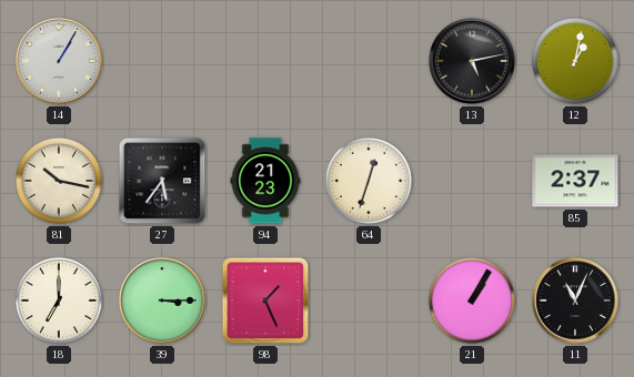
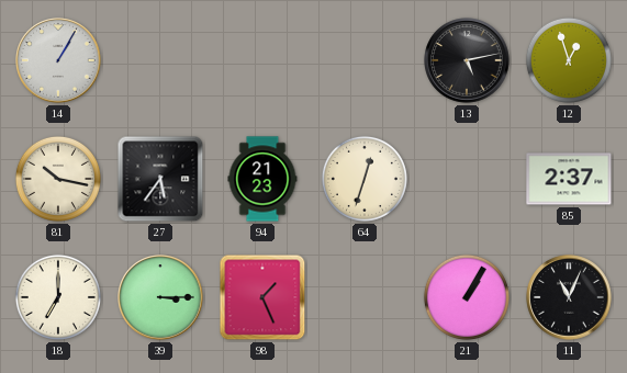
12: 1:02 -> 12:57 (569, 60)
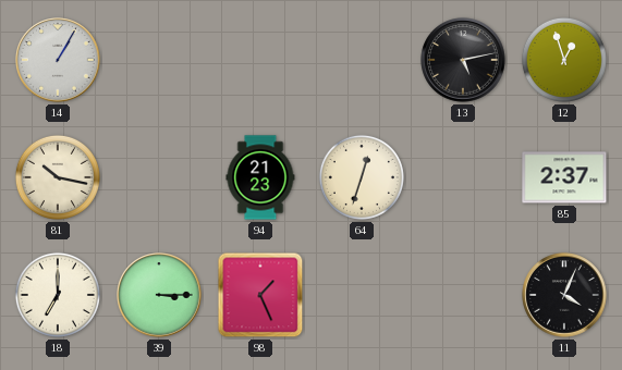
27: 5:36 -> none (160, 179)
21: 1:05 -> none (467, 297)
11: 11:04 -> 4:04 (564, 295)
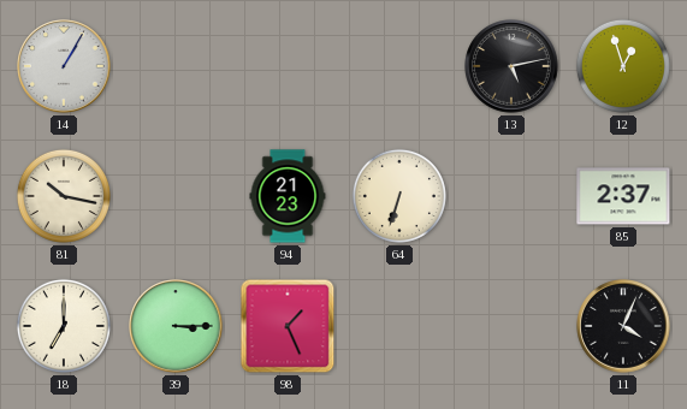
64: 12:33 -> 6:33 (399, 196)
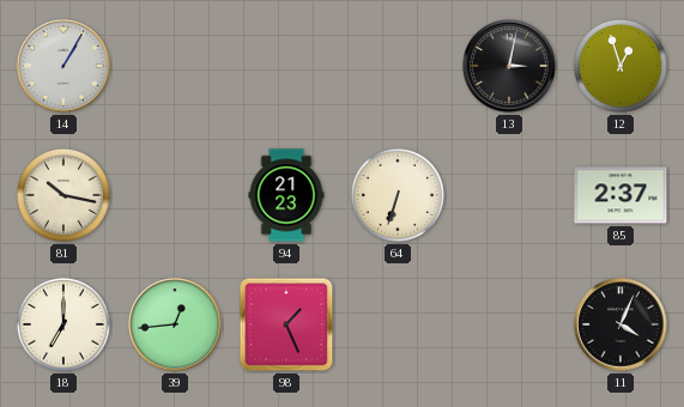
13: 5:13 -> 3:02 (509, 66)
39: 3:15 -> 12:44 (175, 324)
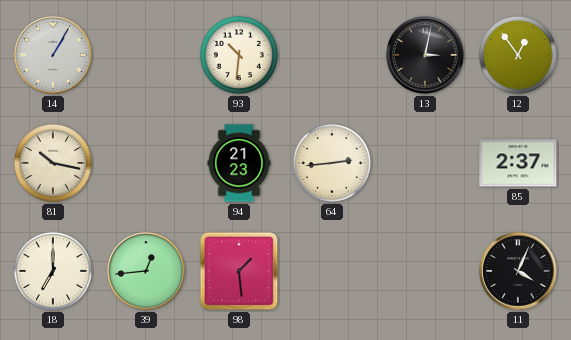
93: none -> 10:31 (239, 55)
12: 12:57 -> 12:54 (518, 55)
64: 6:33 -> 2:44 (332, 163)
98: 1:26 -> 1:29 (239, 271)
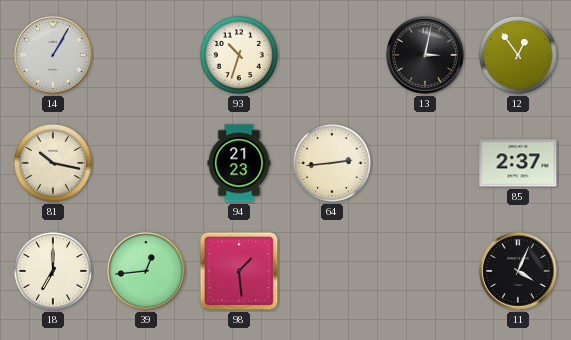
93: 10:31 -> 10:33 (239, 55)
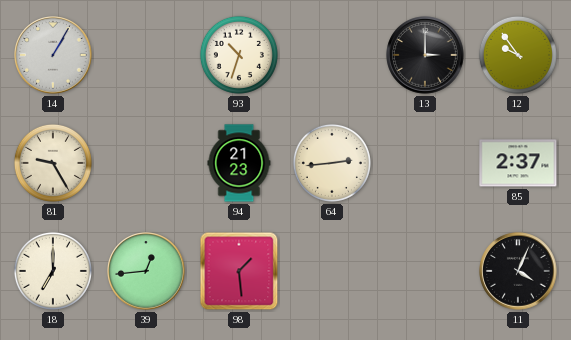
13: 3:02 -> 3:00 (425, 55)
12: 12:54 -> 9:54 (518, 55)
81: 10:17 -> 9:25 (53, 163)
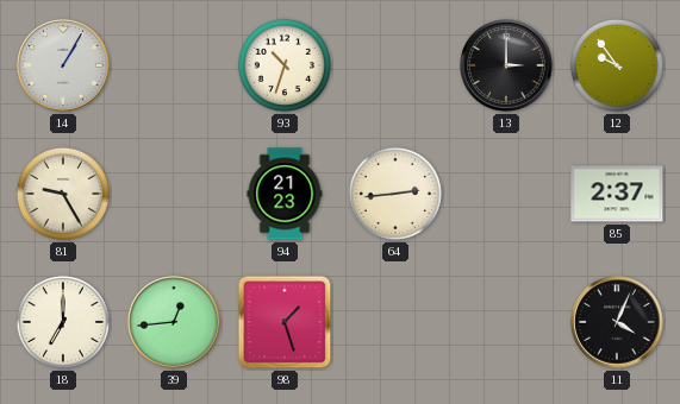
98: 1:29 -> 1:27 (285, 322)
